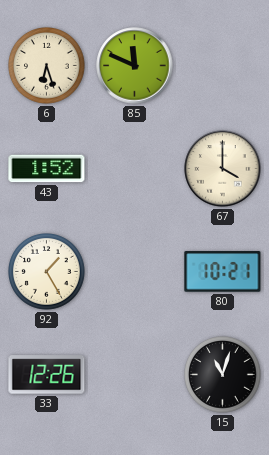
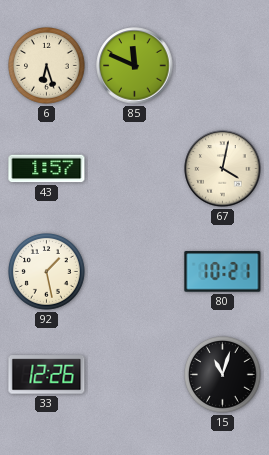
43: 1:52 -> 1:57 (47, 169)
67: 4:00 -> 4:02 (223, 169)
92: 1:25 -> 1:28 (47, 272)
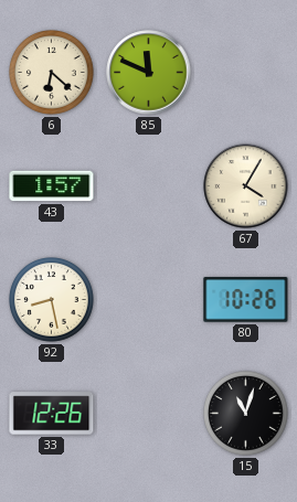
6: 6:27 -> 6:22 (52, 73)
67: 4:02 -> 4:05 (246, 186)
92: 1:28 -> 8:28 (52, 300)
80: 10:21 -> 10:26 (246, 300)
